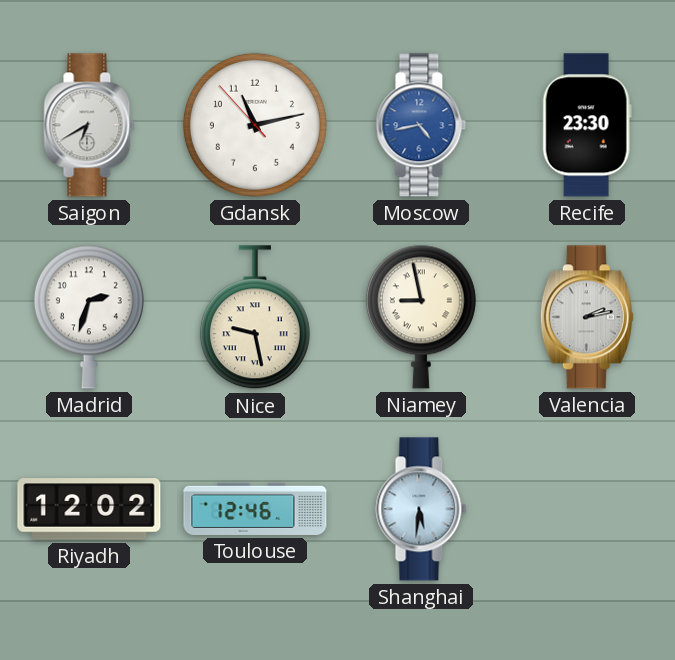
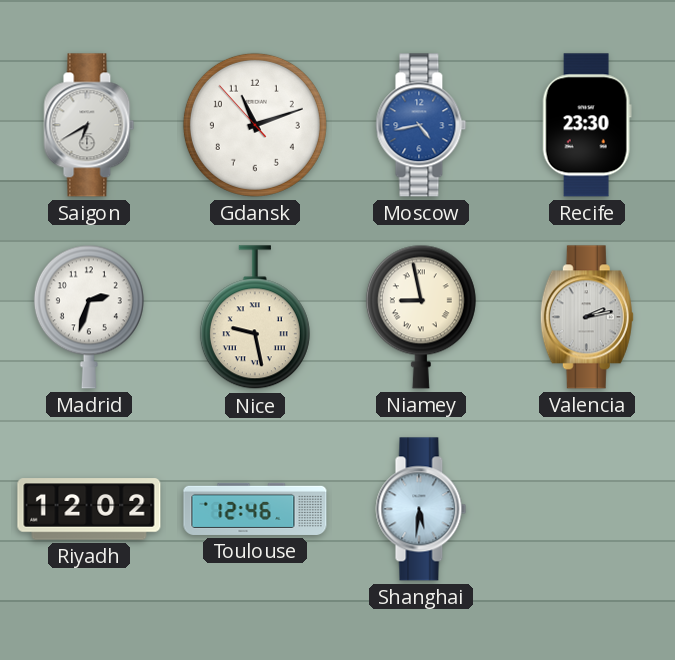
Gdansk: 11:12 -> 11:11 (255, 125)
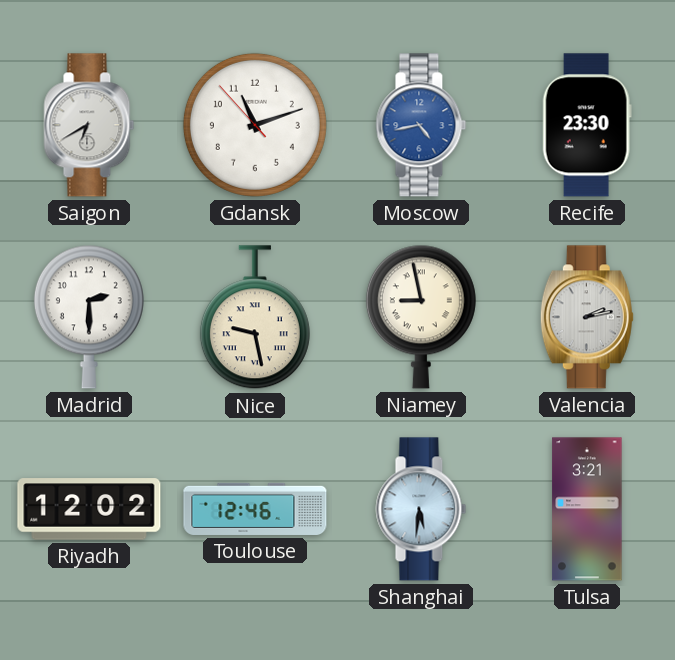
Madrid: 2:33 -> 2:30 (89, 317)
Tulsa: none -> 3:21 (587, 509)
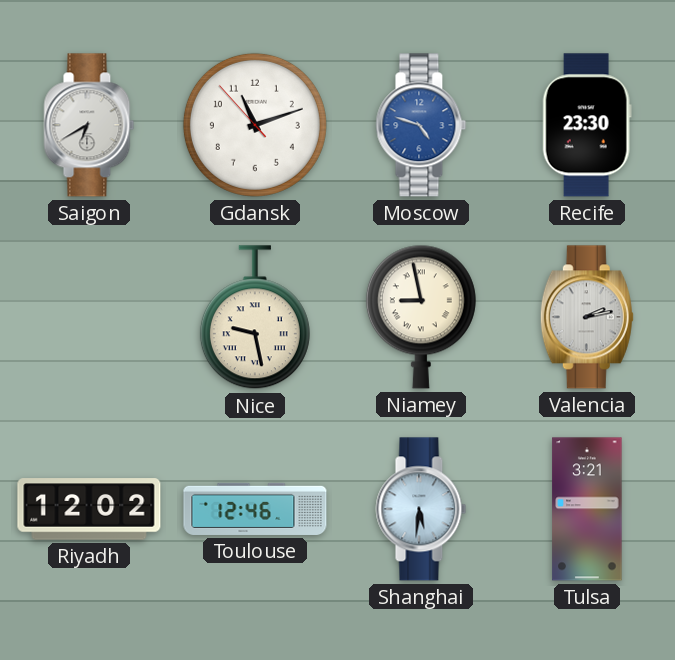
Moscow: 4:43 -> 4:48 (421, 125)
Madrid: 2:30 -> none (89, 317)
